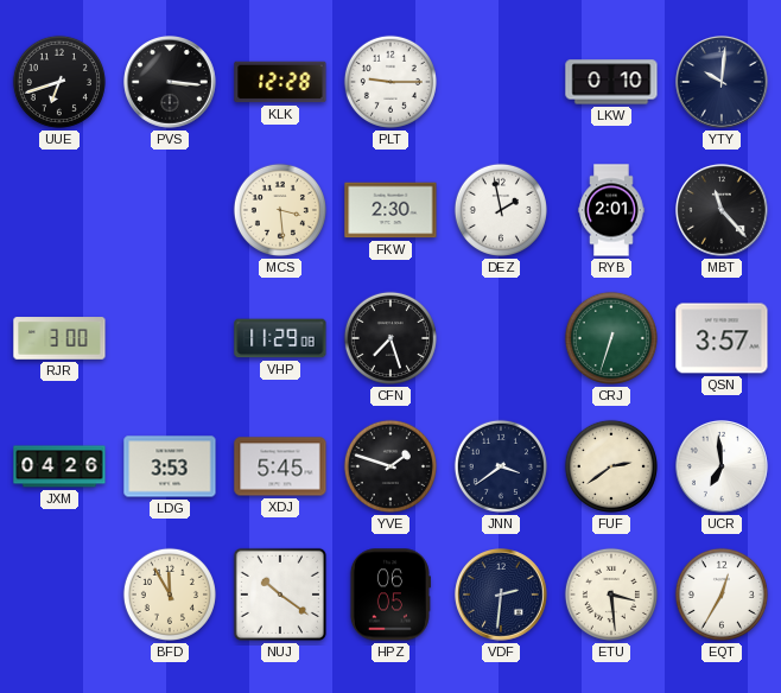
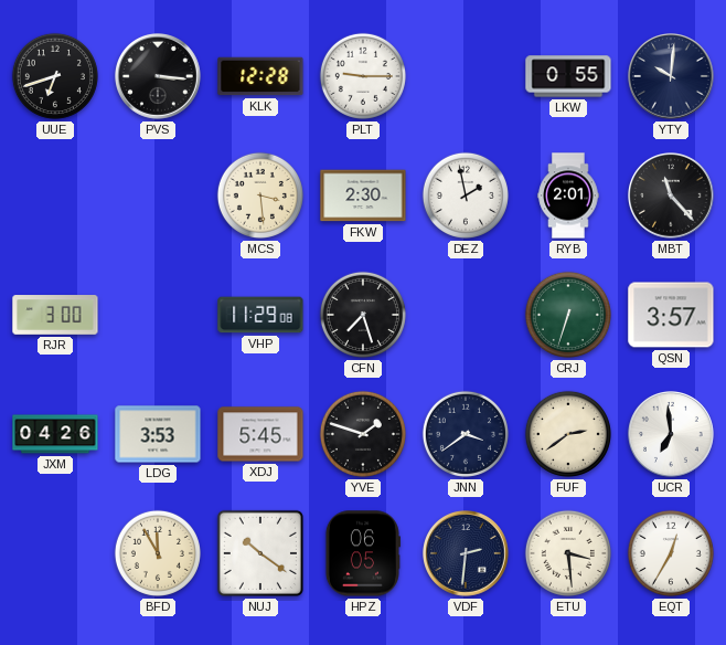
LKW: 0:10 -> 0:55 (568, 76)
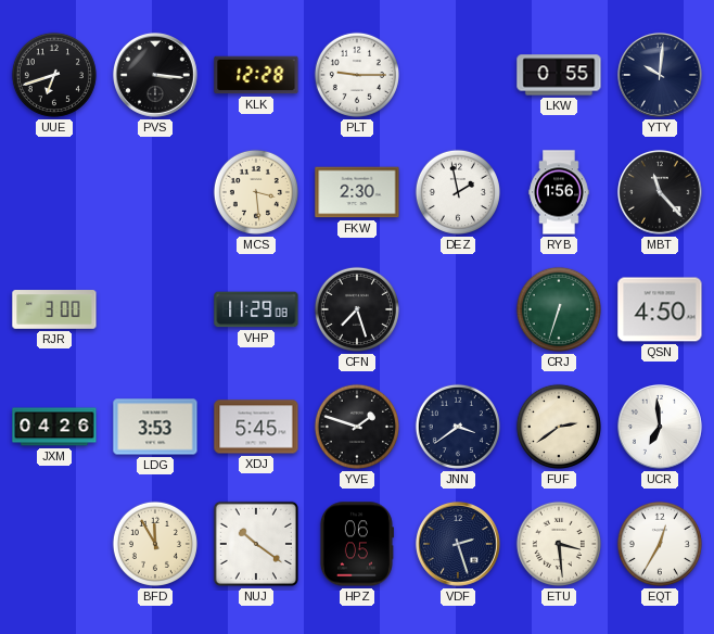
RYB: 2:01 -> 1:56 (559, 192)
QSN: 3:57 -> 4:50 (660, 309)
VDF: 2:31 -> 2:27 (459, 545)
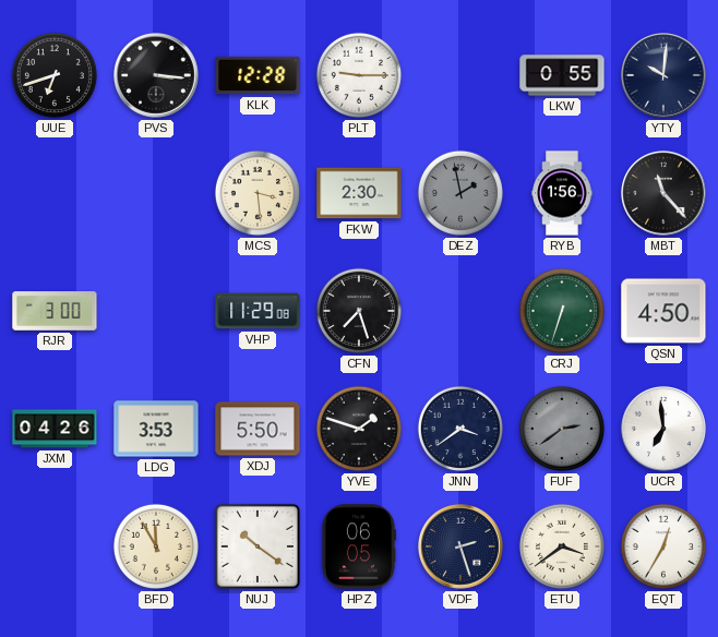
DEZ dial: white -> grey (460, 193)
XDJ: 5:45 -> 5:50 (258, 429)
FUF dial: cream -> grey (562, 429)
ETU: 3:29 -> 3:39 (562, 546)
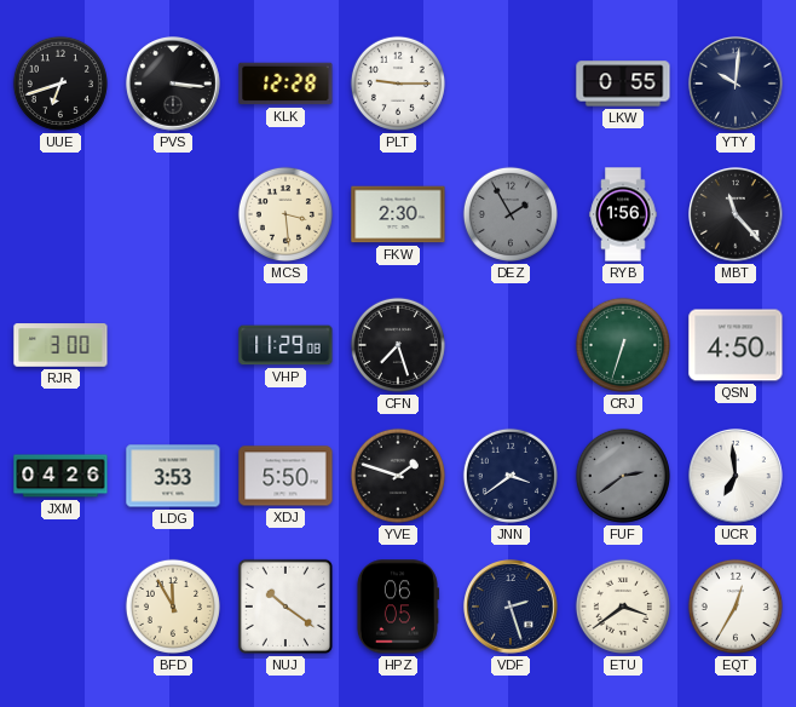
DEZ: 1:58 -> 1:55 (511, 214)
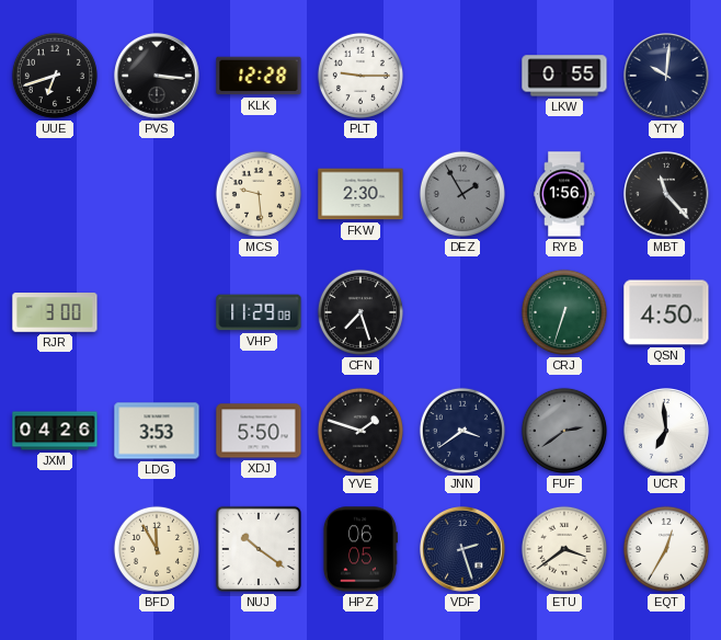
MCS: 3:29 -> 9:29 (259, 194)
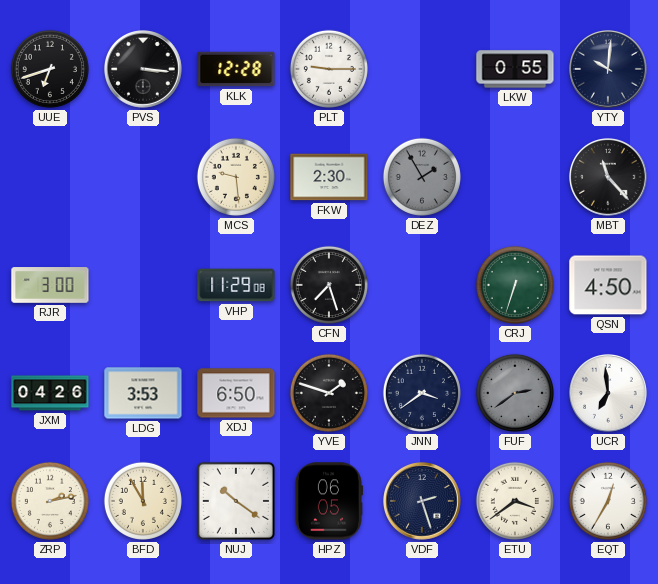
RYB: 1:56 -> none (564, 194)
XDJ: 5:50 -> 6:50 (236, 393)
ZRP: none -> 2:13 (50, 501)
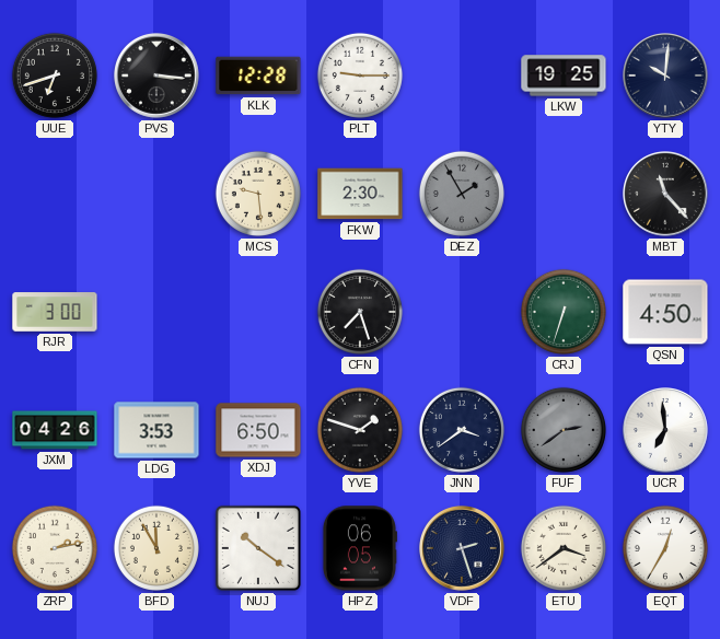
LKW: 0:55 -> 19:25 (564, 75)
VHP: 11:29 -> none (236, 285)
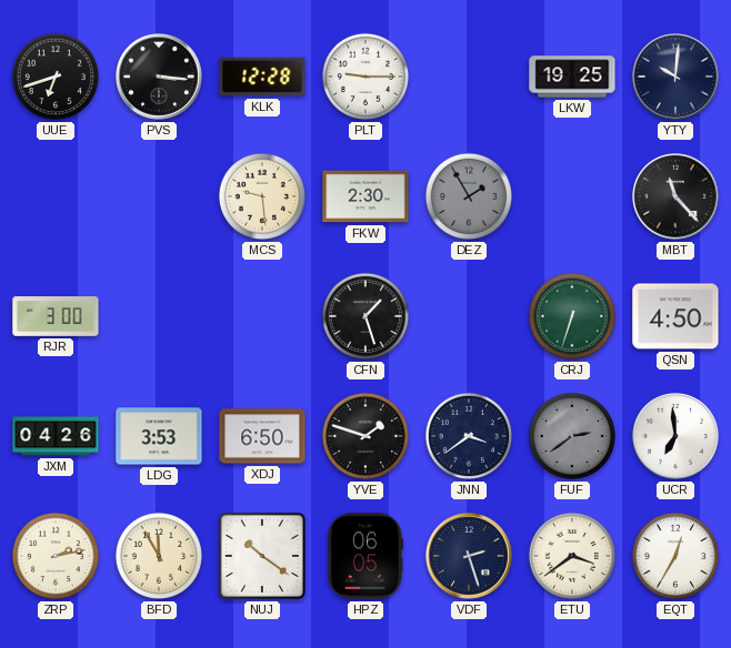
CFN: 7:27 -> 1:27 (365, 316)
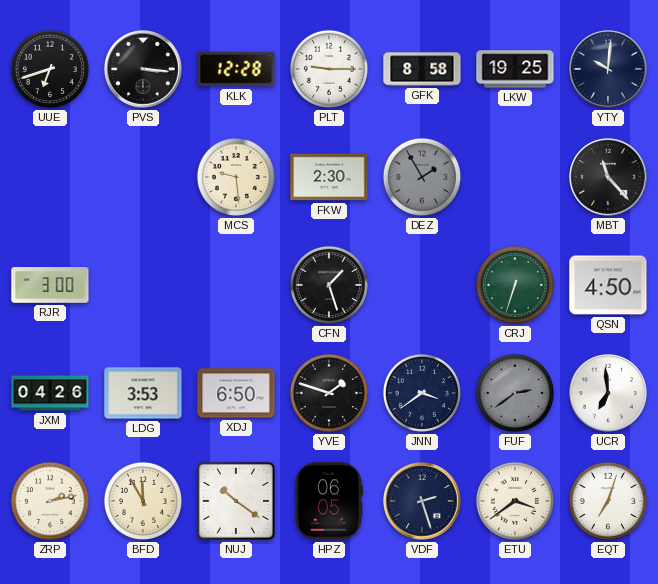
GFK: none -> 8:58 (422, 69)
EQT: 12:35 -> 7:03 (608, 501)
